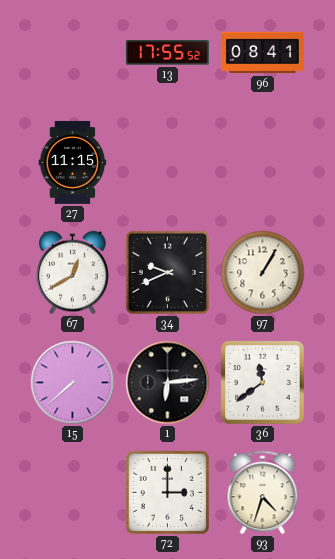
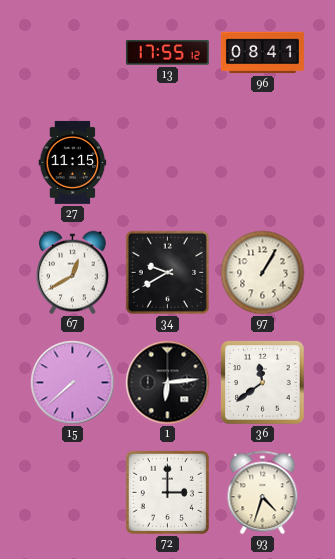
13: 17:55:52 -> 17:55:12 (167, 53)
34: 9:41 -> 9:40 (167, 272)
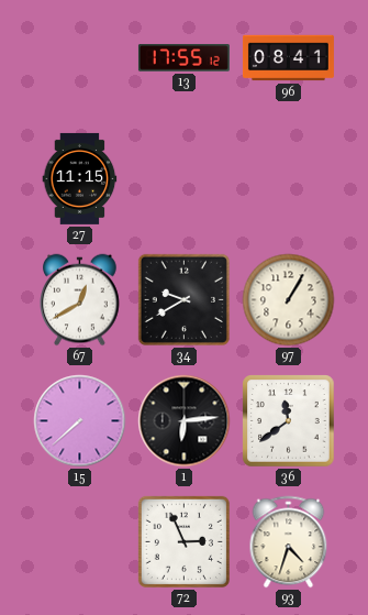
72: 3:00 -> 2:56 (183, 541)
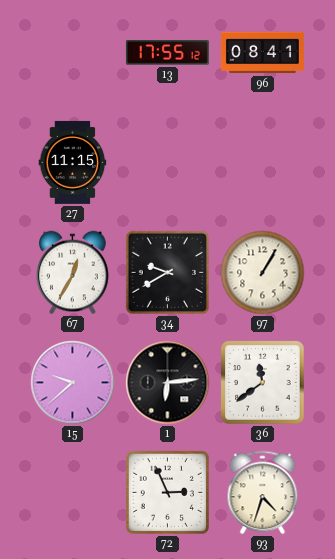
67: 12:40 -> 12:35 (73, 273)
15: 7:38 -> 9:38 (73, 383)
